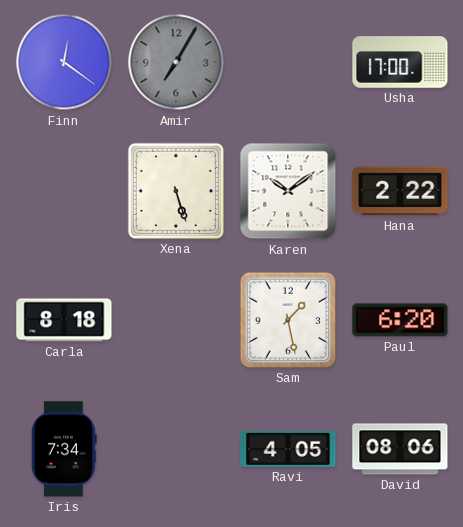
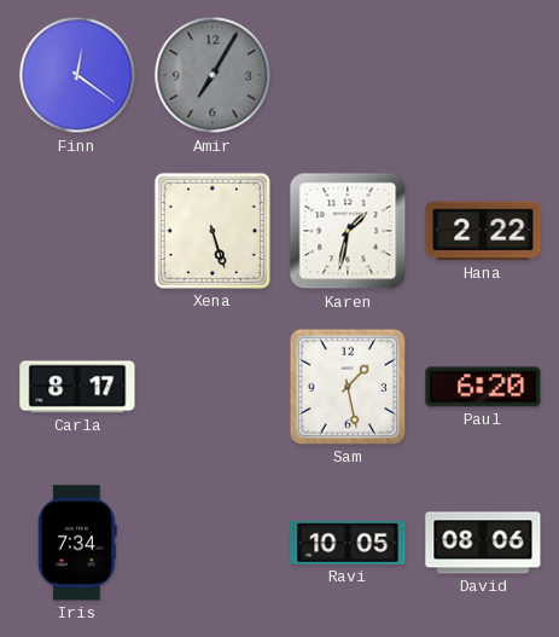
Usha: 17:00 -> none (400, 62)
Karen: 10:09 -> 1:32 (348, 231)
Carla: 8:18 -> 8:17 (77, 387)
Ravi: 4:05 -> 10:05 (348, 543)
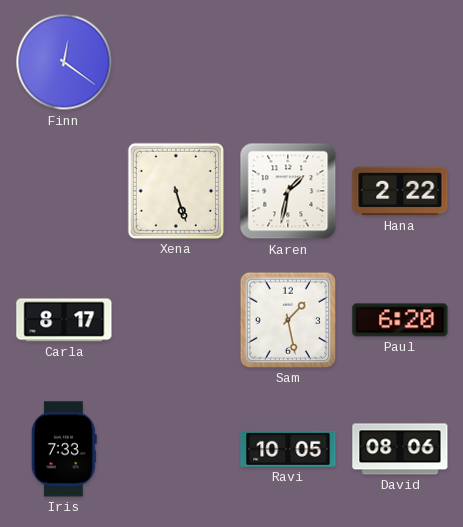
Amir: 7:05 -> none (212, 75)
Iris: 7:34 -> 7:33 (64, 449)
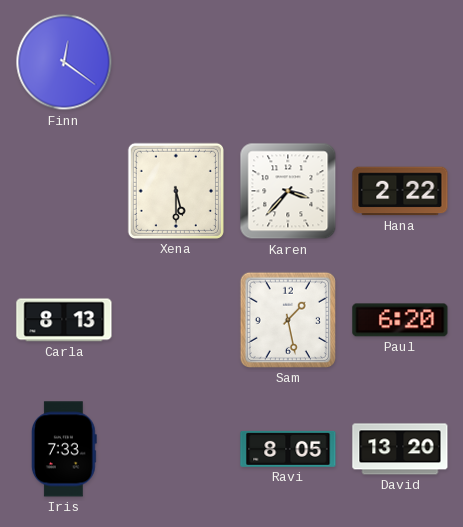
Xena: 5:27 -> 5:30 (176, 191)
Karen: 1:32 -> 3:37 (288, 191)
Carla: 8:17 -> 8:13 (64, 320)
Ravi: 10:05 -> 8:05 (288, 449)
David: 08:06 -> 13:20 (400, 449)
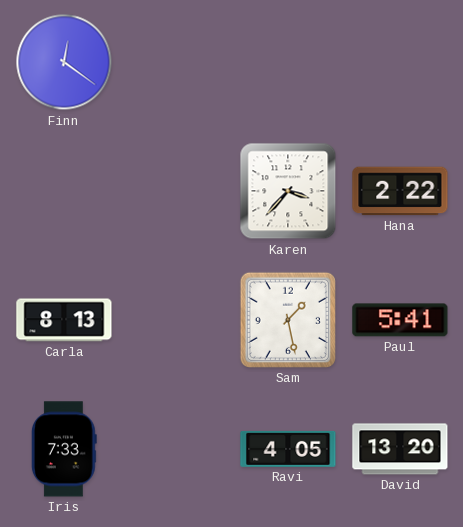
Xena: 5:30 -> none (176, 191)
Paul: 6:20 -> 5:41 (400, 320)
Ravi: 8:05 -> 4:05 (288, 449)
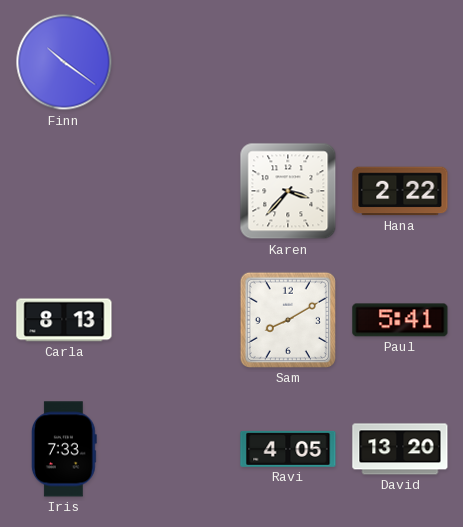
Finn: 12:21 -> 10:21 (64, 62)
Sam: 1:28 -> 8:10 (288, 320)
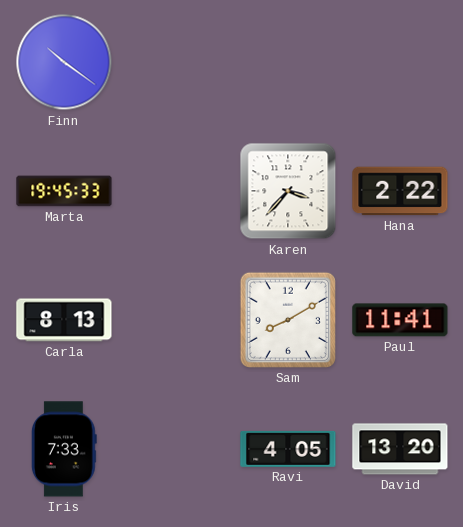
Marta: none -> 19:45 (64, 191)
Paul: 5:41 -> 11:41 (400, 320)
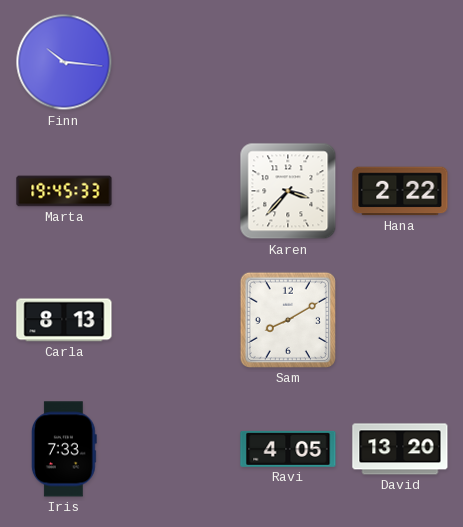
Finn: 10:21 -> 10:16 (64, 62)
Paul: 11:41 -> none (400, 320)
